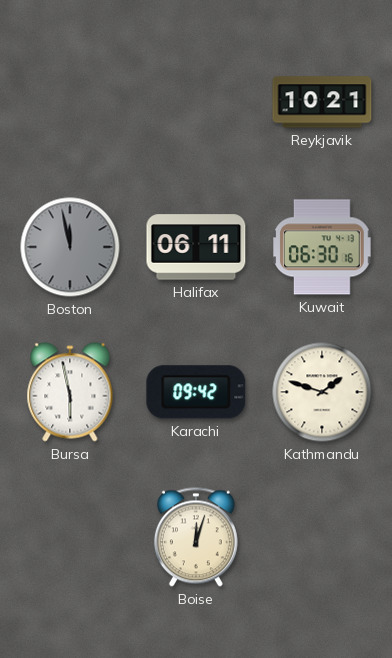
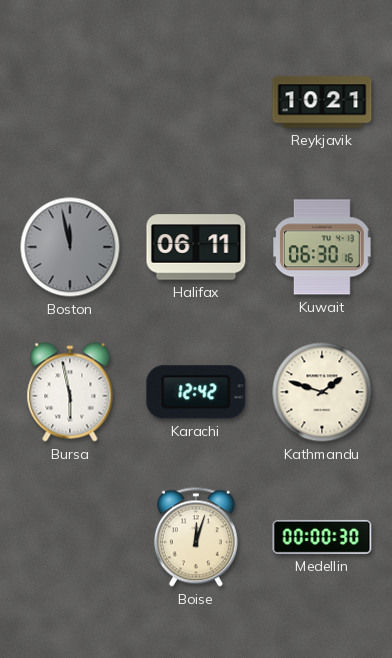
Karachi: 09:42 -> 12:42 (196, 392)
Medellin: none -> 00:00 (322, 537)
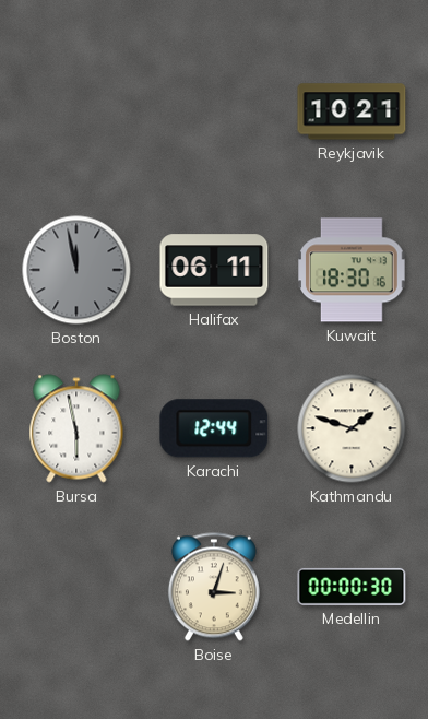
Kuwait: 06:30 -> 18:30 (353, 270)
Karachi: 12:42 -> 12:44 (214, 428)
Boise: 12:03 -> 3:03 (214, 587)
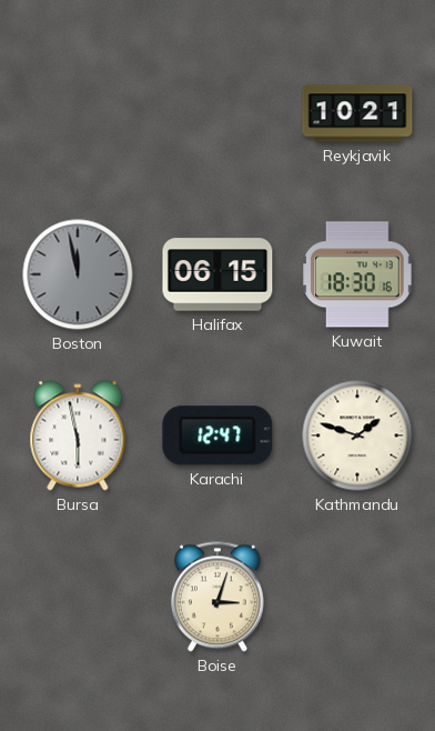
Halifax: 06:11 -> 06:15 (217, 274)
Karachi: 12:44 -> 12:47 (217, 435)
Medellin: 00:00 -> none (352, 587)
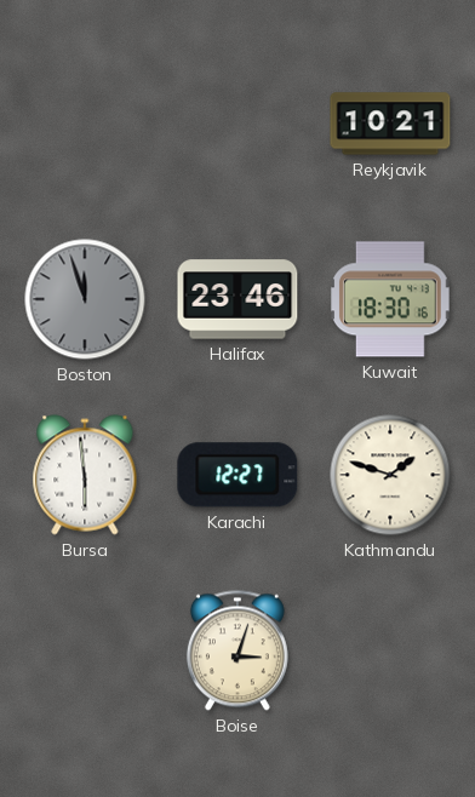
Boston: 11:58 -> 11:57 (85, 299)
Halifax: 06:15 -> 23:46 (237, 299)
Bursa: 5:58 -> 5:59 (85, 475)
Karachi: 12:47 -> 12:27 (237, 475)
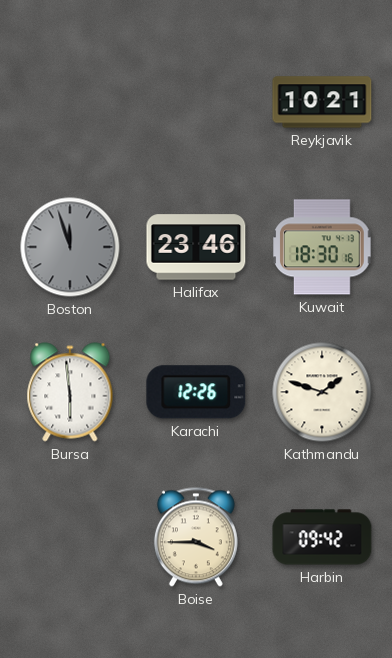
Karachi: 12:27 -> 12:26 (196, 392)
Boise: 3:03 -> 3:45 (196, 537)
Harbin: none -> 09:42 (322, 537)
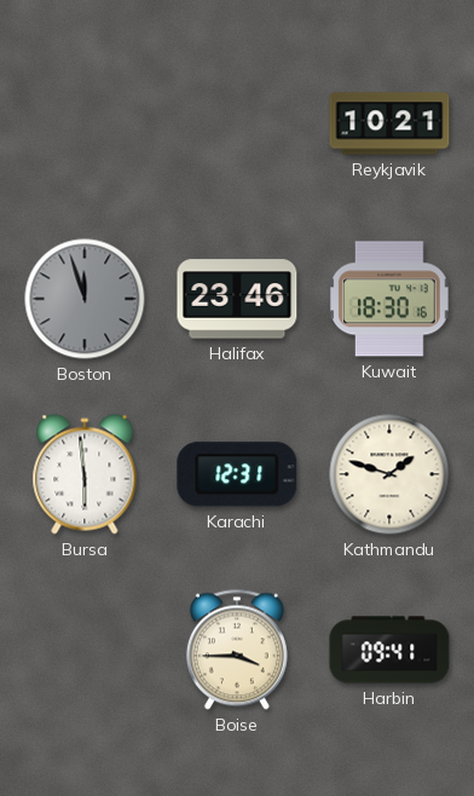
Karachi: 12:26 -> 12:31 (237, 474)
Harbin: 09:42 -> 09:41 (389, 650)
